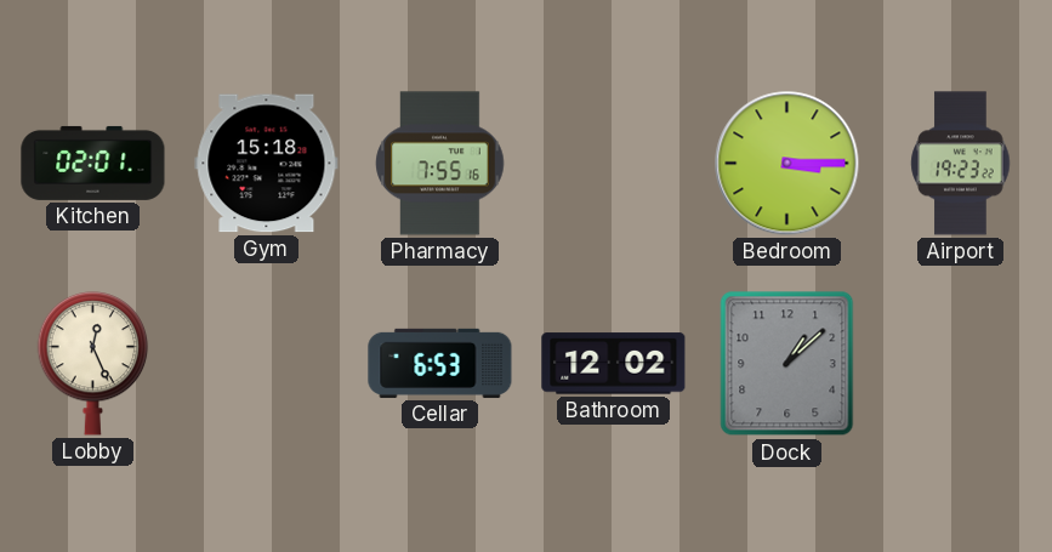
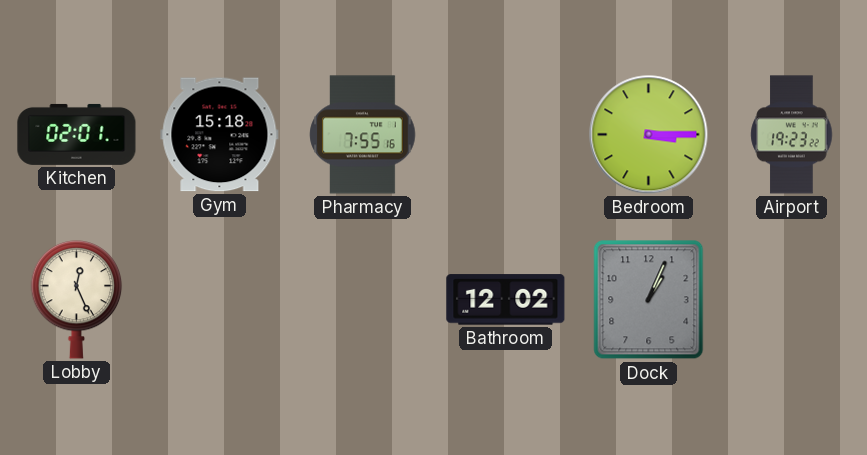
Cellar: 6:53 -> none (440, 363)
Dock: 1:08 -> 1:04 (649, 300)
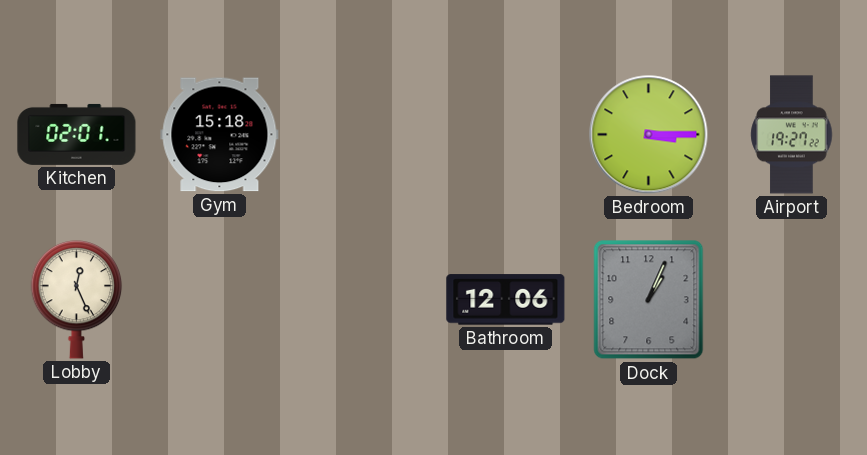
Pharmacy: 7:55 -> none (363, 135)
Airport: 19:23 -> 19:27 (792, 135)
Bathroom: 12:02 -> 12:06 (506, 300)
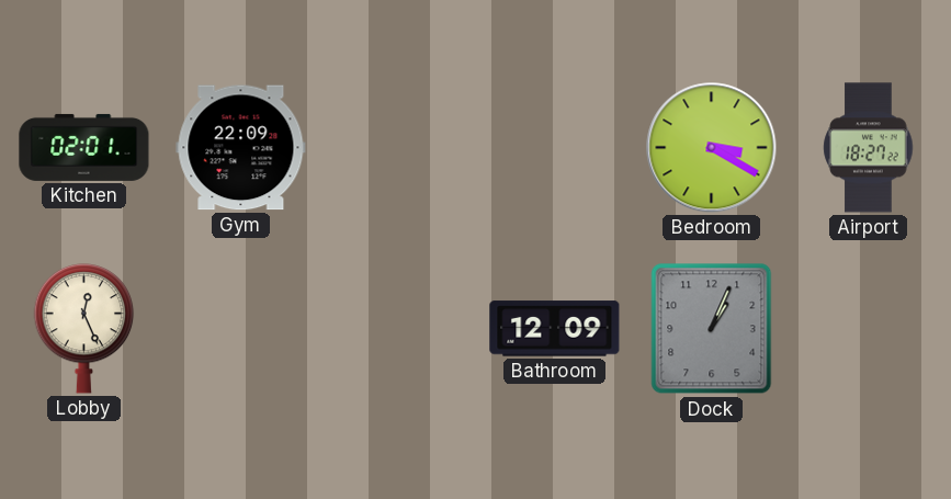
Gym: 15:18 -> 22:09 (241, 148)
Bedroom: 3:15 -> 3:20 (712, 148)
Airport: 19:27 -> 18:27 (869, 148)
Bathroom: 12:06 -> 12:09 (555, 329)
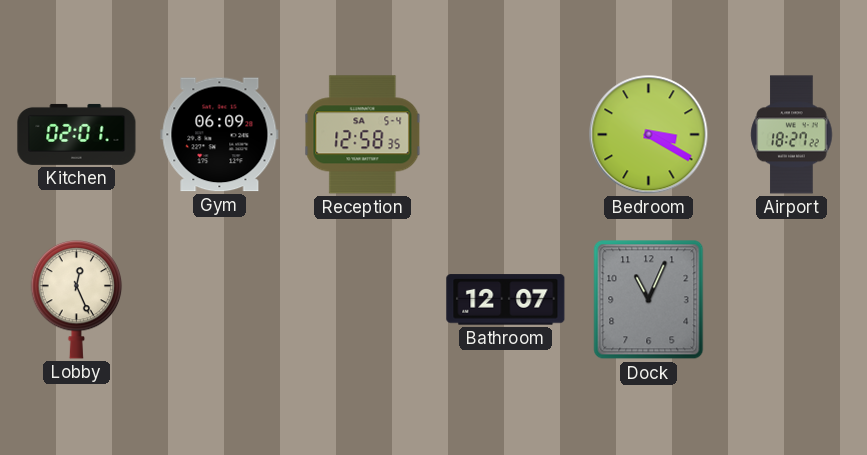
Gym: 22:09 -> 06:09 (220, 135)
Reception: none -> 12:58 (363, 135)
Bathroom: 12:09 -> 12:07 (506, 300)
Dock: 1:04 -> 11:04 (649, 300)
